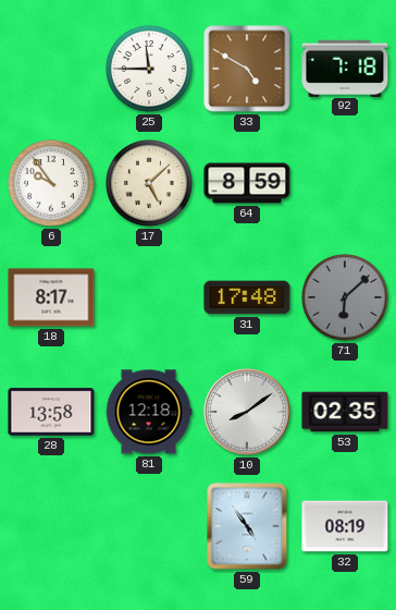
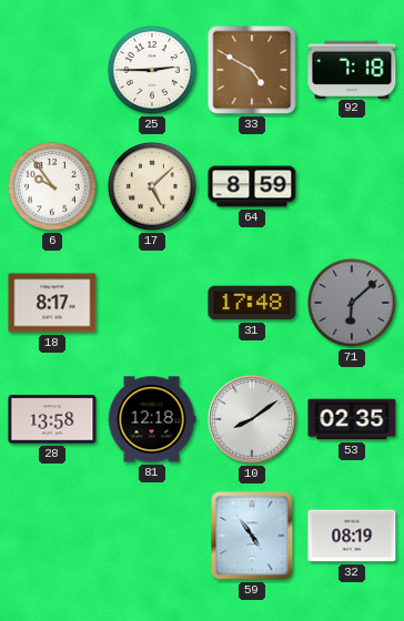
25: 11:45 -> 2:45 (152, 70)
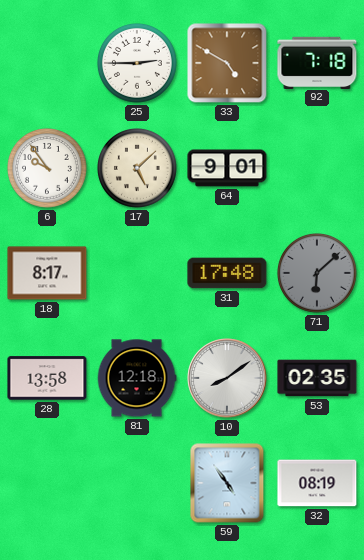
64: 8:59 -> 9:01 (227, 168)
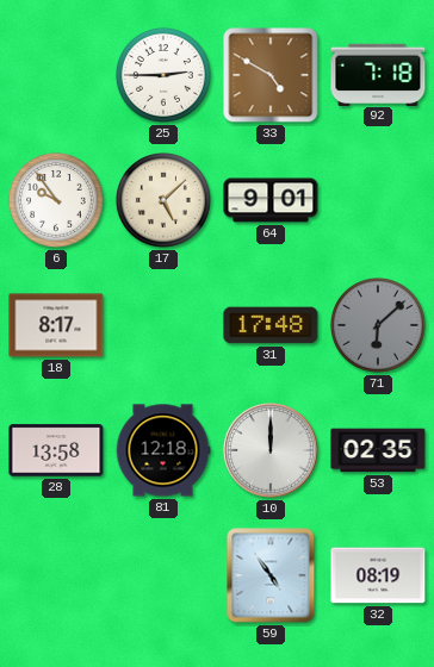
10: 8:09 -> 12:00 (271, 450)
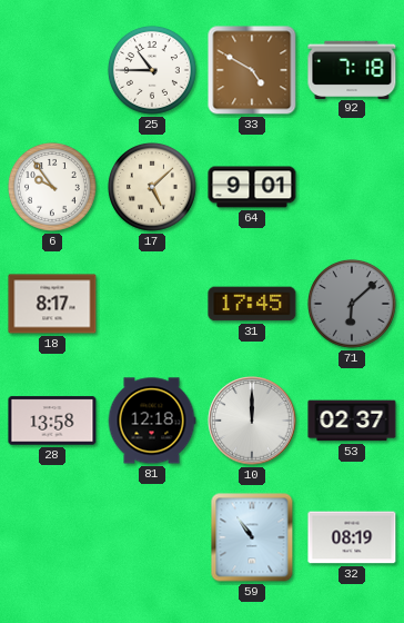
25: 2:45 -> 10:45 (152, 70)
31: 17:48 -> 17:45 (252, 304)
53: 02:35 -> 02:37 (352, 421)
59: 4:54 -> 10:54 (252, 537)
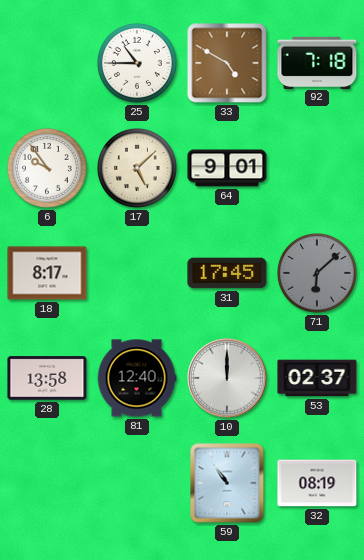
81: 12:18 -> 12:40 (137, 378)
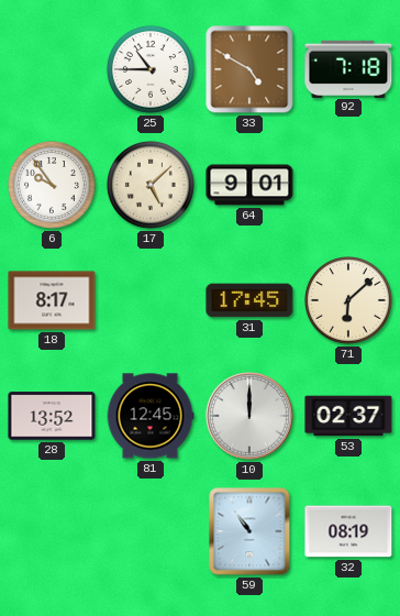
71 dial: grey -> cream (348, 300)
28: 13:58 -> 13:52 (52, 416)
81: 12:40 -> 12:45 (151, 416)
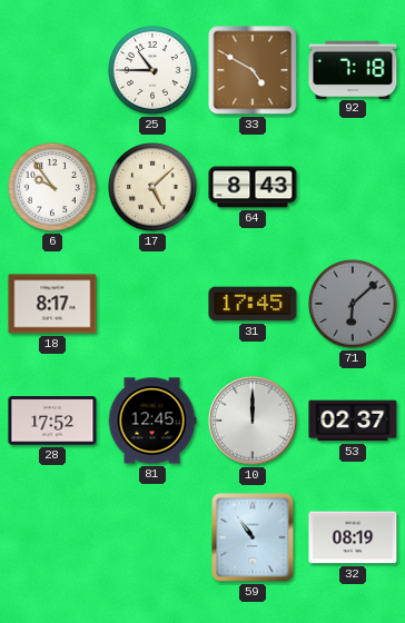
64: 9:01 -> 8:43 (253, 187)
71 dial: cream -> grey (353, 304)
28: 13:52 -> 17:52 (52, 421)
